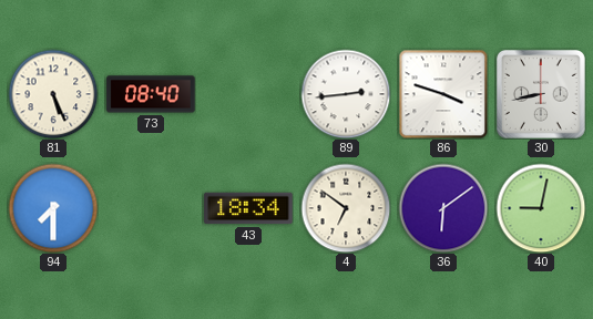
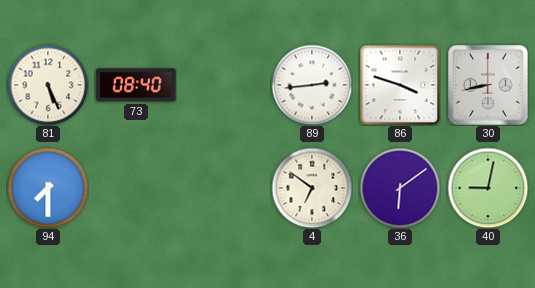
43: 18:34 -> none (248, 208)
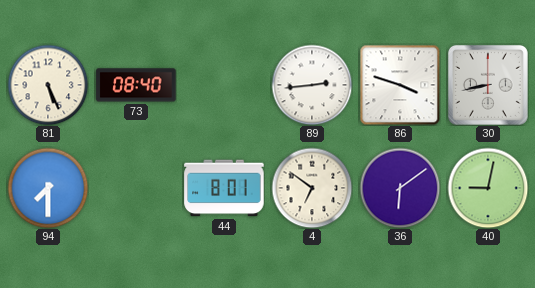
44: none -> 8:01 (224, 188)
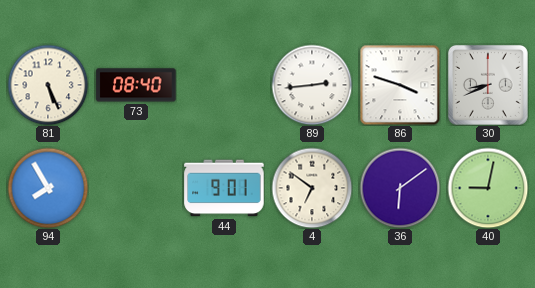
30: 8:43 -> 8:41 (488, 85)
94: 7:30 -> 7:55 (48, 188)
44: 8:01 -> 9:01 (224, 188)
